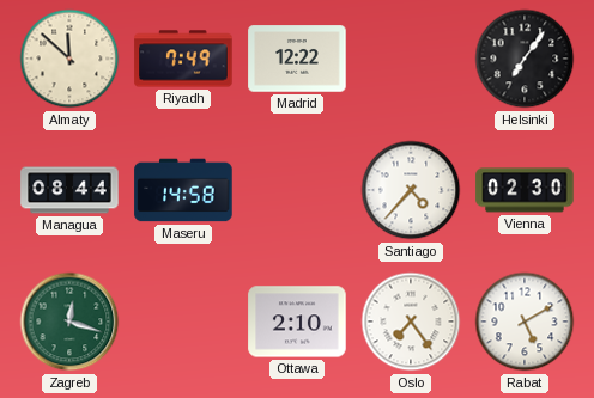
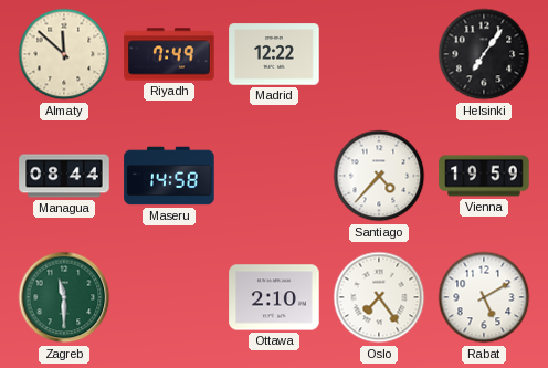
Vienna: 02:30 -> 19:59 (484, 176)
Zagreb: 12:18 -> 11:30 (64, 297)
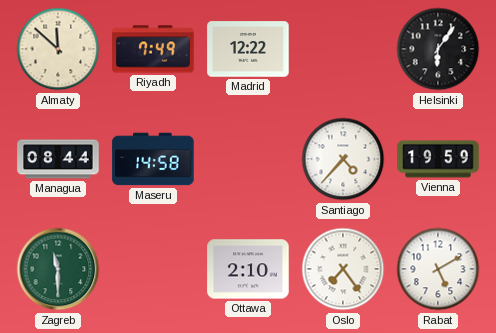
Helsinki: 7:06 -> 6:06 (438, 49)
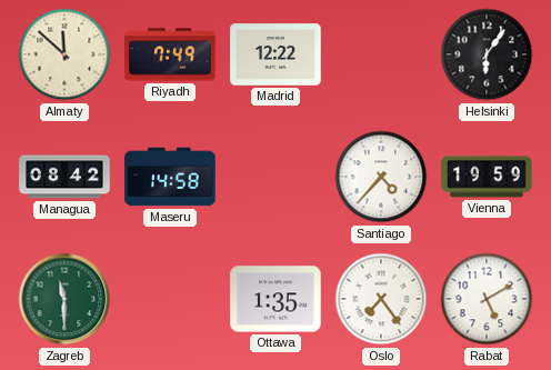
Managua: 08:44 -> 08:42 (64, 177)
Ottawa: 2:10 -> 1:35 (275, 299)
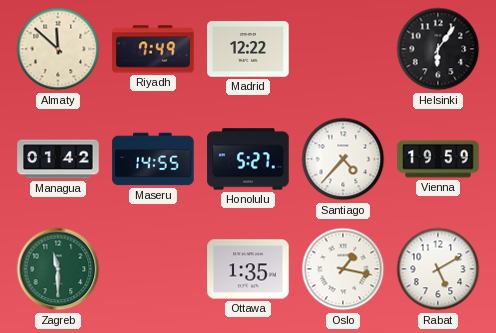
Managua: 08:42 -> 01:42 (58, 159)
Maseru: 14:58 -> 14:55 (153, 159)
Honolulu: none -> 5:27 (248, 159)
Oslo: 7:24 -> 1:17 (343, 269)
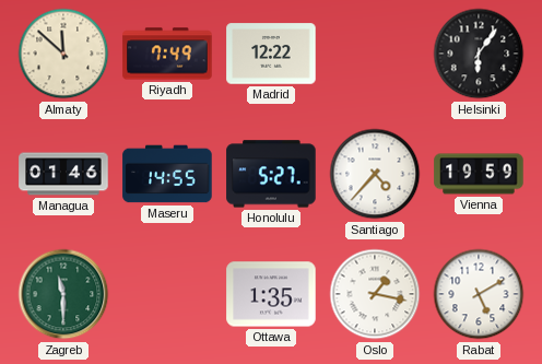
Managua: 01:42 -> 01:46 (63, 174)
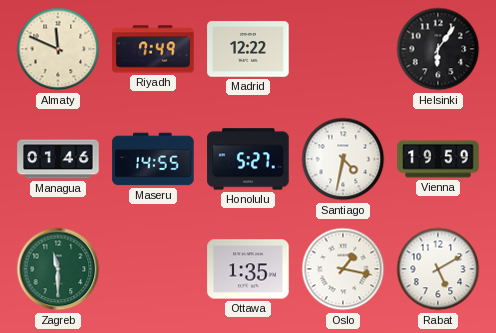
Almaty: 11:52 -> 11:49 (58, 49)
Santiago: 4:37 -> 4:32 (343, 159)
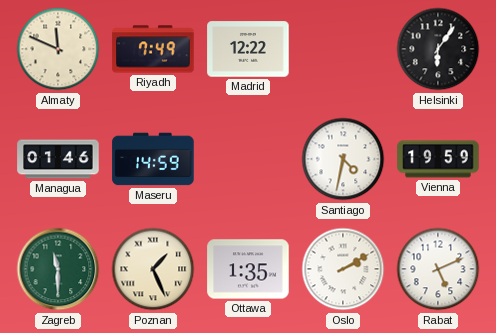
Maseru: 14:55 -> 14:59 (153, 159)
Honolulu: 5:27 -> none (248, 159)
Poznan: none -> 1:26 (153, 269)
Oslo: 1:17 -> 2:10 (343, 269)
Rabat: 5:10 -> 5:11 (438, 269)
